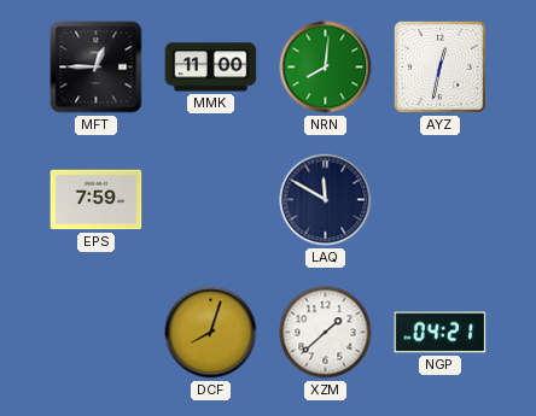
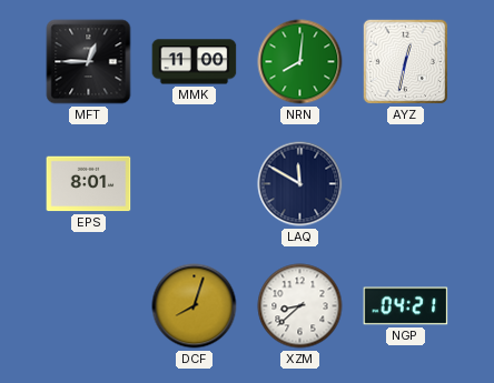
EPS: 7:59 -> 8:01 (89, 184)
XZM: 1:38 -> 8:38 (300, 306)
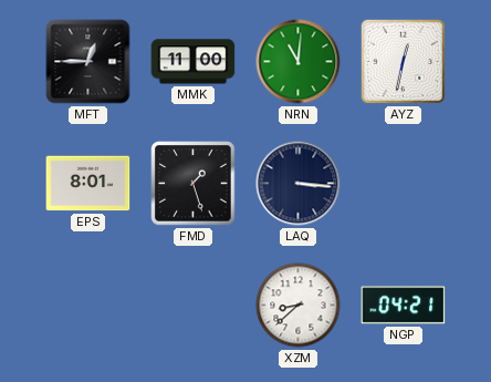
NRN: 8:01 -> 11:01 (299, 62)
FMD: none -> 1:27 (194, 184)
LAQ: 11:50 -> 3:16 (299, 184)
DCF: 8:03 -> none (195, 306)
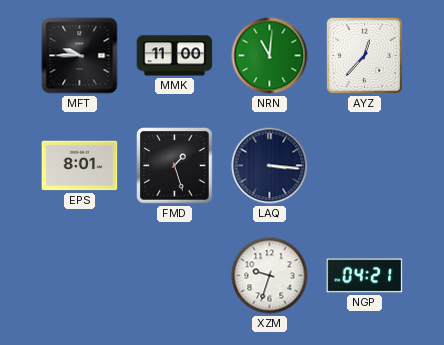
MFT: 12:45 -> 9:45 (80, 56)
AYZ: 12:32 -> 12:37 (365, 56)
XZM: 8:38 -> 9:33 (270, 276)
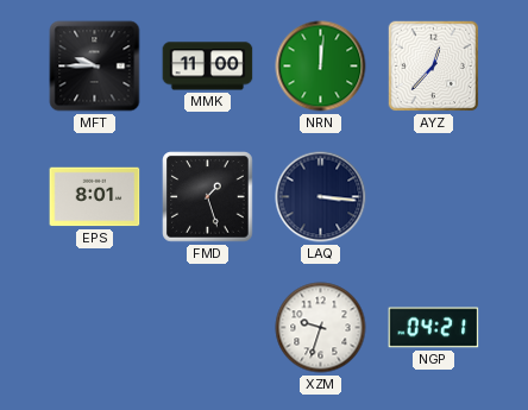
NRN: 11:01 -> 12:01 (321, 67)
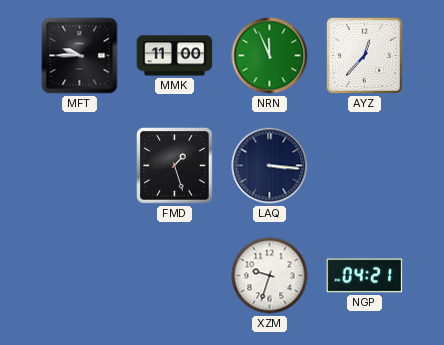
NRN: 12:01 -> 11:56 (270, 56)
EPS: 8:01 -> none (95, 197)
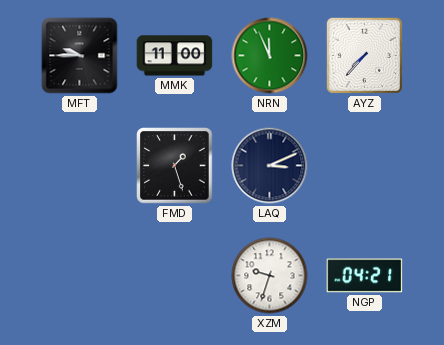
AYZ: 12:37 -> 7:37 (365, 56)
LAQ: 3:16 -> 3:11 (270, 166)
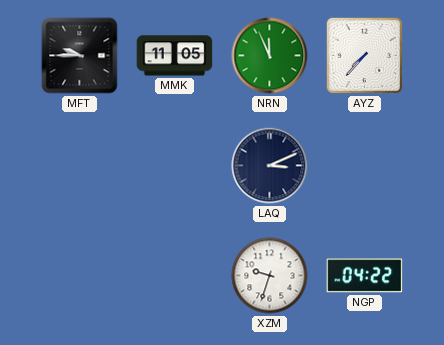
MMK: 11:00 -> 11:05 (175, 56)
FMD: 1:27 -> none (175, 166)
NGP: 04:21 -> 04:22 (365, 276)
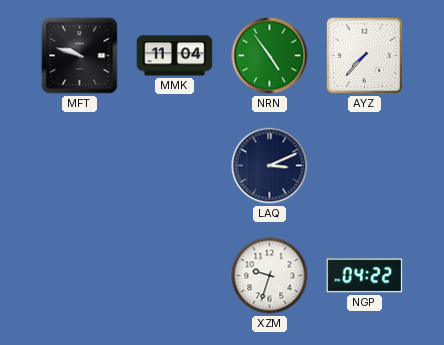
MFT: 9:45 -> 9:48 (80, 56)
MMK: 11:05 -> 11:04 (175, 56)
NRN: 11:56 -> 4:54 (270, 56)
